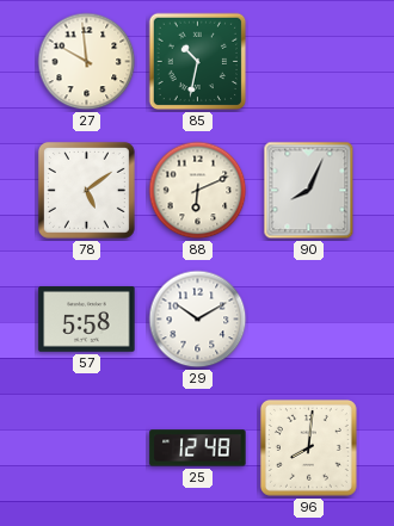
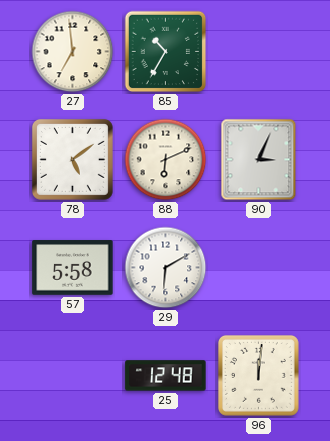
27: 9:59 -> 6:59 (73, 52)
85: 10:32 -> 10:35 (166, 52)
90: 8:04 -> 3:04 (259, 160)
29: 10:10 -> 6:10 (166, 268)
96: 8:01 -> 12:01 (258, 375)
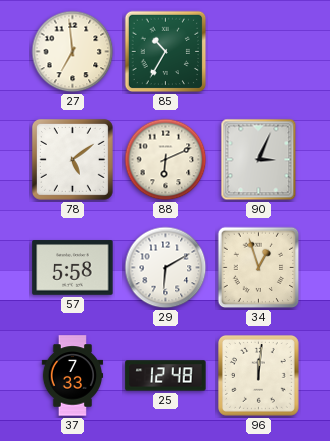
34: none -> 12:57 (259, 268)
37: none -> 7:33 (73, 376)
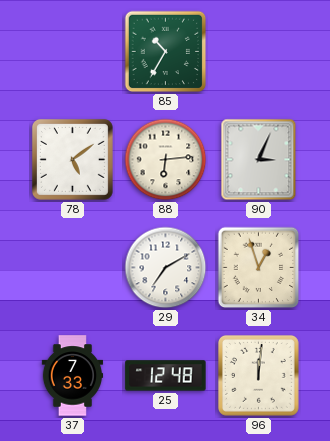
27: 6:59 -> none (73, 52)
88: 6:11 -> 6:14 (166, 160)
57: 5:58 -> none (73, 268)
29: 6:10 -> 7:10 (166, 268)
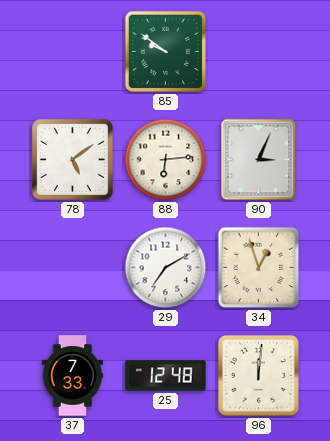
85: 10:35 -> 9:51 (166, 52)
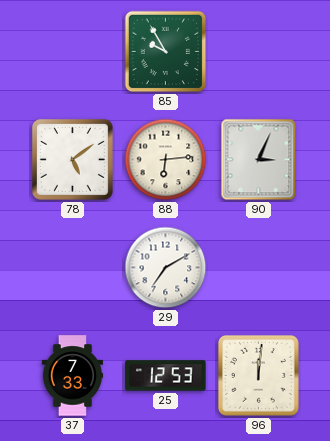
85: 9:51 -> 9:55 (166, 52)
34: 12:57 -> none (259, 268)
25: 12:48 -> 12:53 (166, 376)
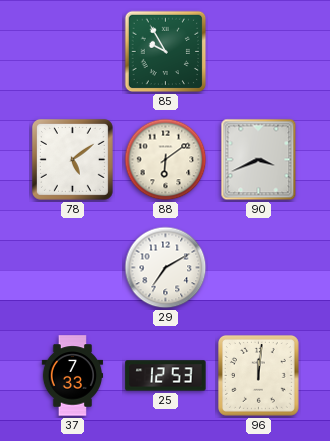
88: 6:14 -> 6:09 (166, 160)
90: 3:04 -> 3:41 (259, 160)
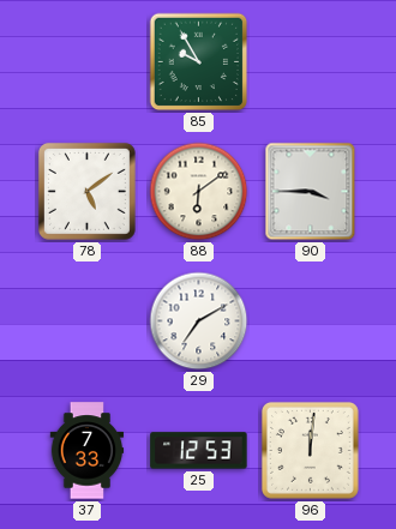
90: 3:41 -> 3:45 (311, 192)
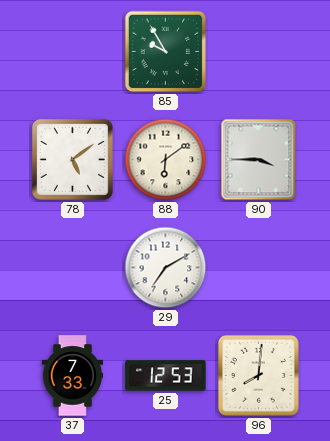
96: 12:01 -> 8:01 (258, 375)
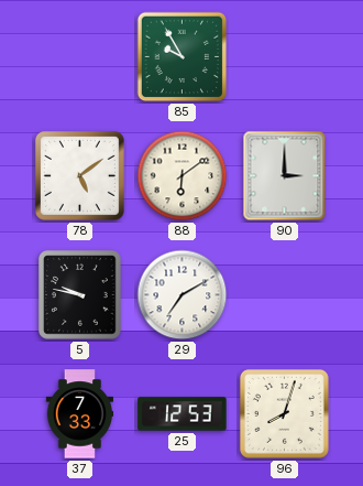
90: 3:45 -> 3:00 (285, 176)
5: none -> 9:47 (80, 295)
96: 8:01 -> 8:03 (284, 413)
